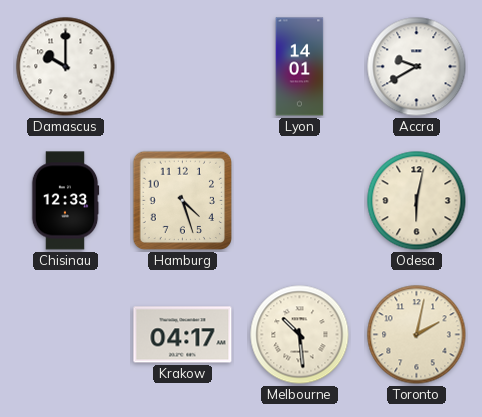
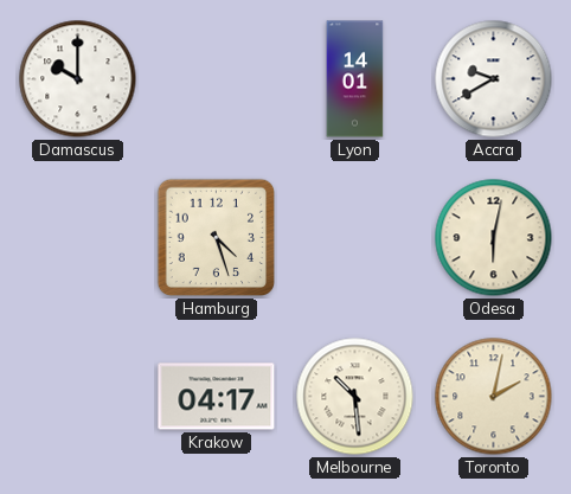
Chisinau: 12:33 -> none (65, 201)
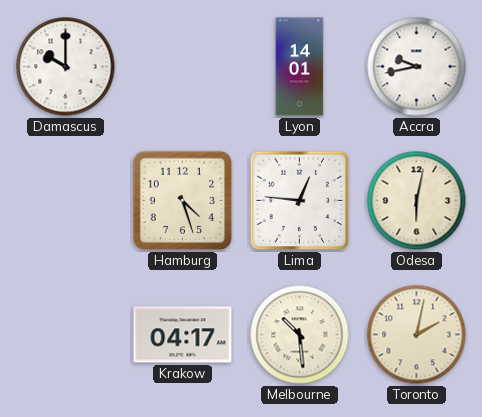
Accra: 9:40 -> 9:43 (417, 67)
Lima: none -> 12:46 (300, 201)
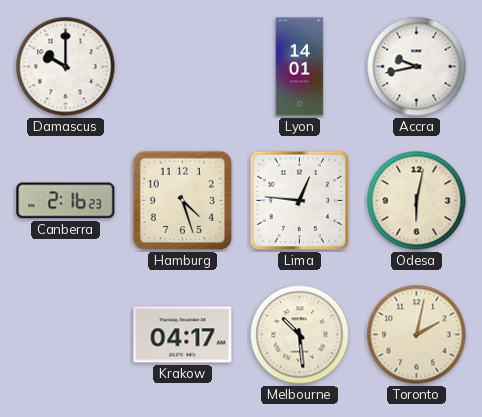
Canberra: none -> 2:16 (66, 201)
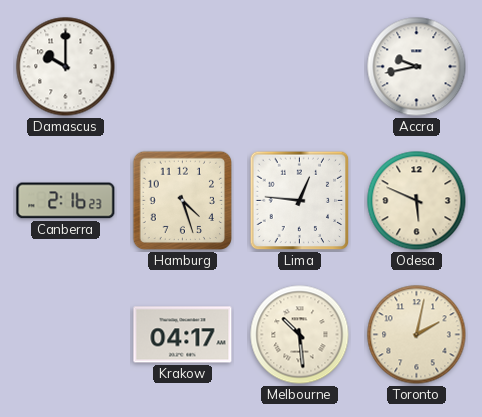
Lyon: 14:01 -> none (300, 67)
Odesa: 6:02 -> 5:49 (417, 201)
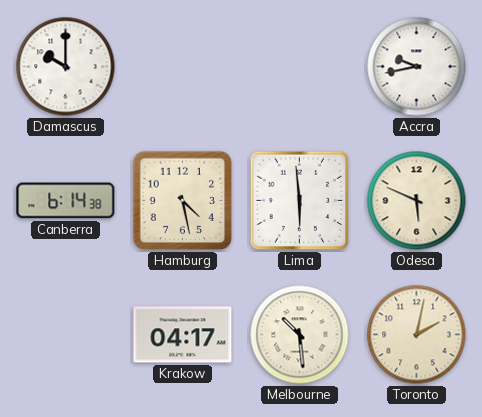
Canberra: 2:16 -> 6:14 (66, 201)
Hamburg: 4:27 -> 4:28 (183, 201)
Lima: 12:46 -> 5:59 (300, 201)
